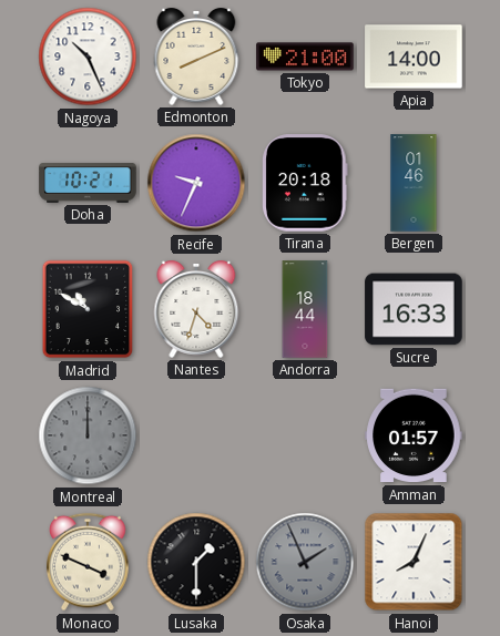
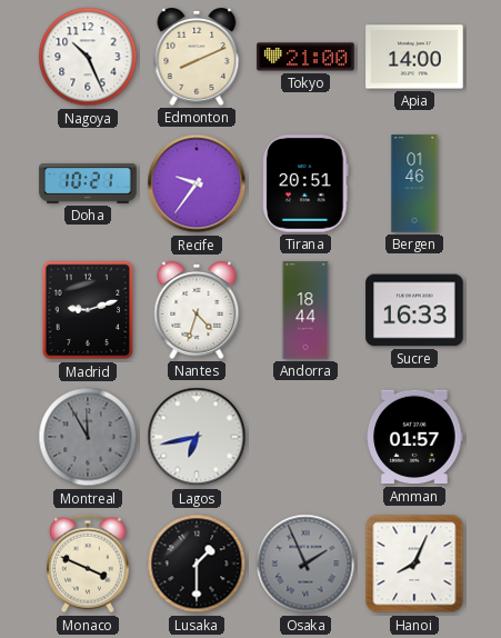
Recife: 9:34 -> 9:36 (197, 183)
Tirana: 20:18 -> 20:51 (305, 183)
Madrid: 10:50 -> 9:12 (88, 310)
Montreal: 12:00 -> 11:55 (88, 437)
Lagos: none -> 6:43 (197, 437)
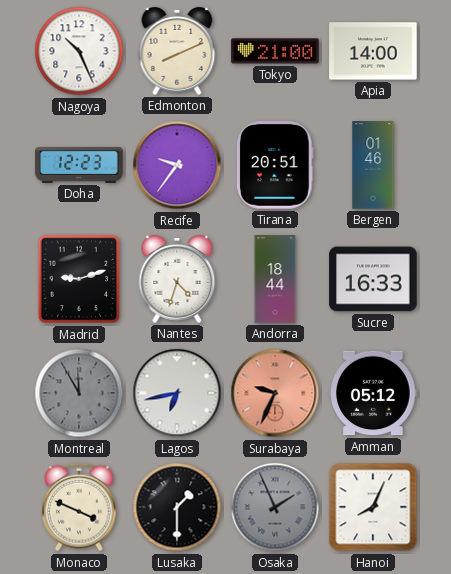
Doha: 10:21 -> 12:23 (79, 165)
Surabaya: none -> 9:34 (275, 393)
Amman: 01:57 -> 05:12 (373, 393)
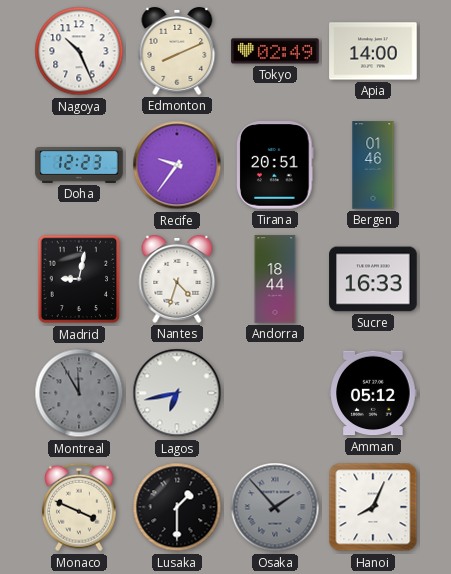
Tokyo: 21:00 -> 02:49 (275, 51)
Madrid: 9:12 -> 9:02 (79, 279)
Surabaya: 9:34 -> none (275, 393)
Osaka: 1:56 -> 1:53 (275, 507)
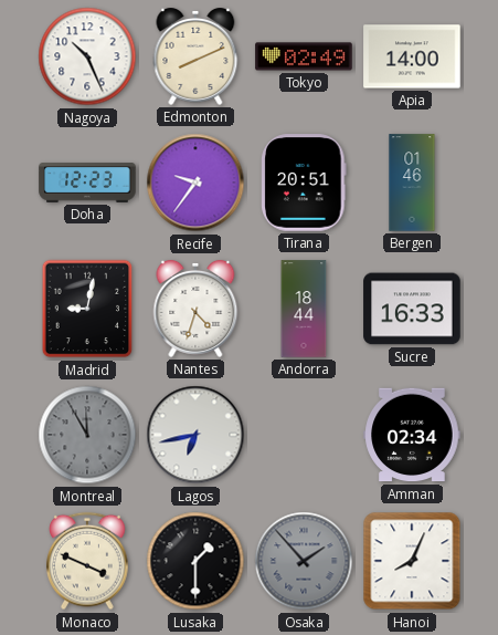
Amman: 05:12 -> 02:34 (412, 435)
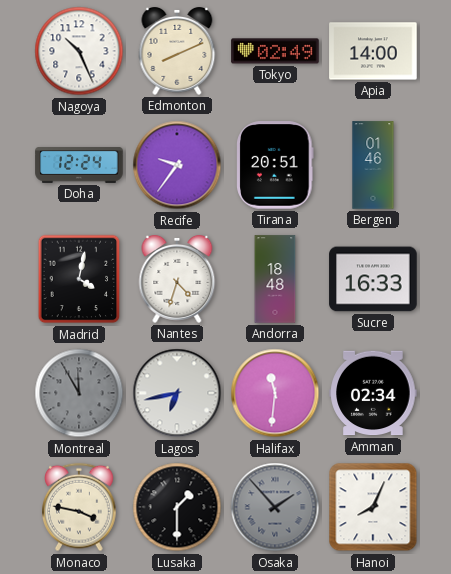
Doha: 12:23 -> 12:24 (79, 165)
Madrid: 9:02 -> 4:02 (79, 279)
Andorra: 18:44 -> 18:48 (275, 279)
Halifax: none -> 11:31 (275, 393)
Monaco: 3:49 -> 3:47 (80, 507)
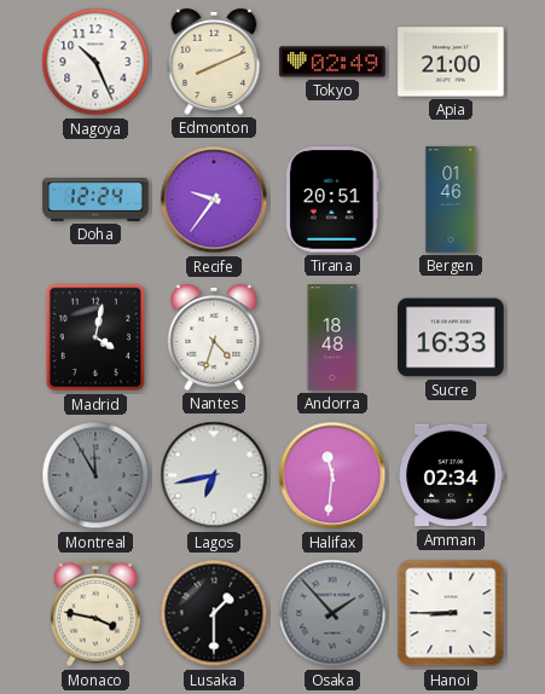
Apia: 14:00 -> 21:00 (451, 62)
Hanoi: 8:04 -> 8:45 (451, 613)
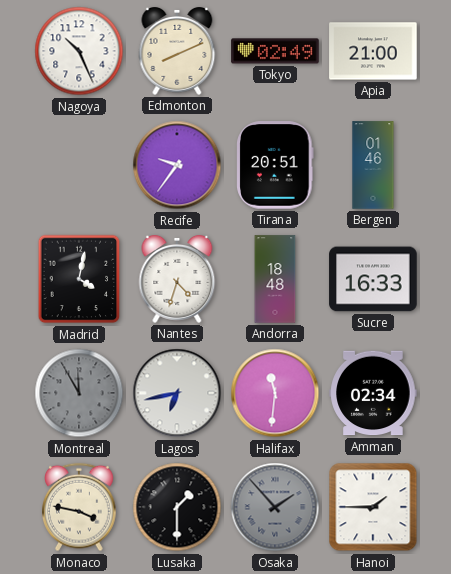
Doha: 12:24 -> none (95, 199)
Hanoi: 8:45 -> 1:45 (373, 507)
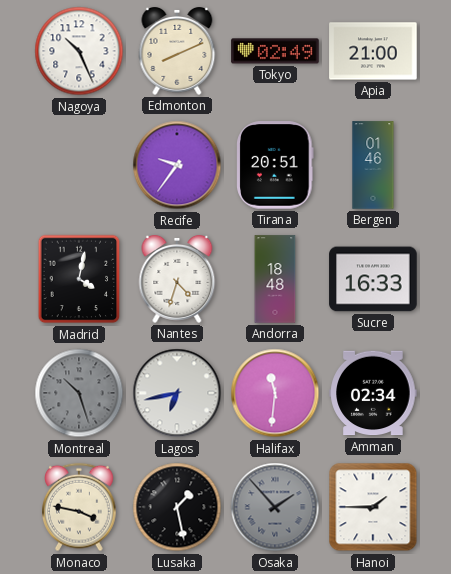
Montreal: 11:55 -> 10:27 (79, 393)
Lusaka: 1:30 -> 1:28 (177, 507)
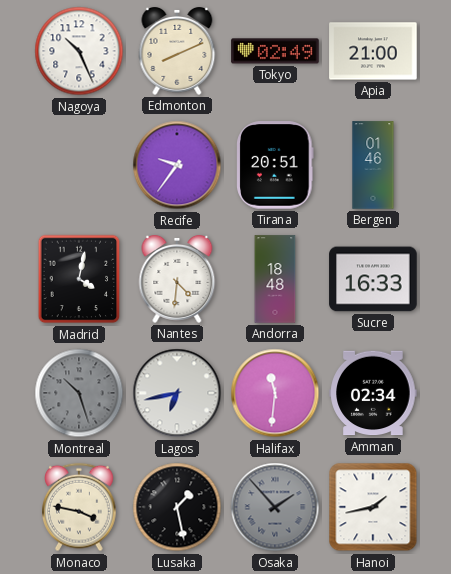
Nantes: 4:33 -> 4:31 (177, 280)
Hanoi: 1:45 -> 1:43 (373, 507)
